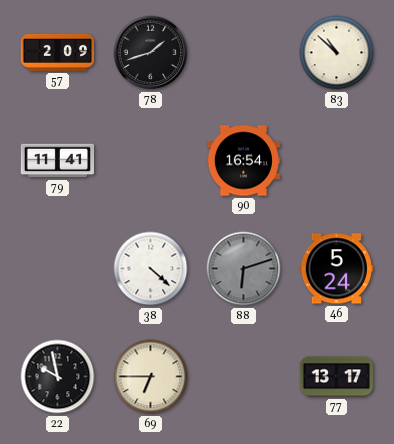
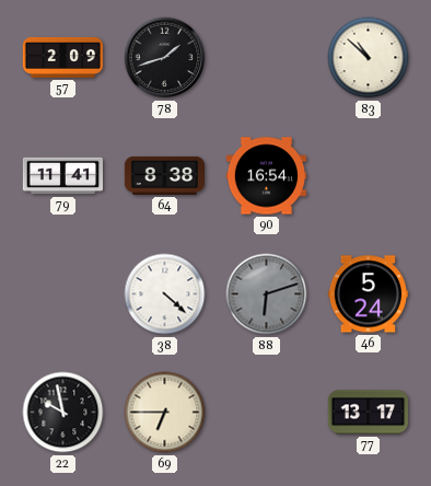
64: none -> 8:38 (164, 175)
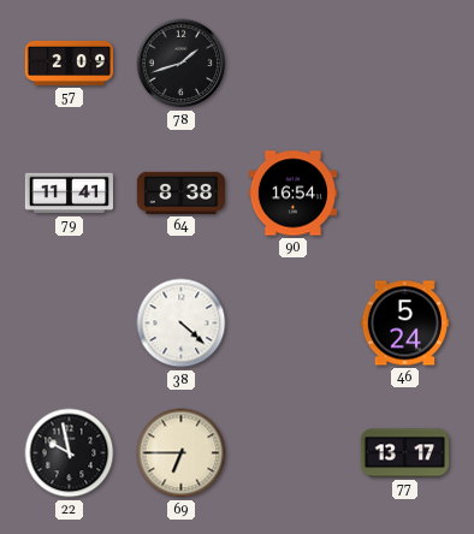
83: 10:52 -> none (369, 58)
88: 6:12 -> none (267, 294)
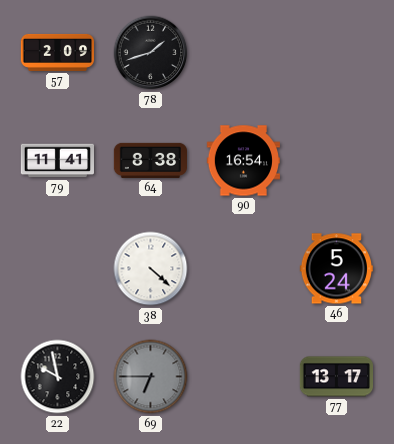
69 dial: cream -> grey (151, 377)
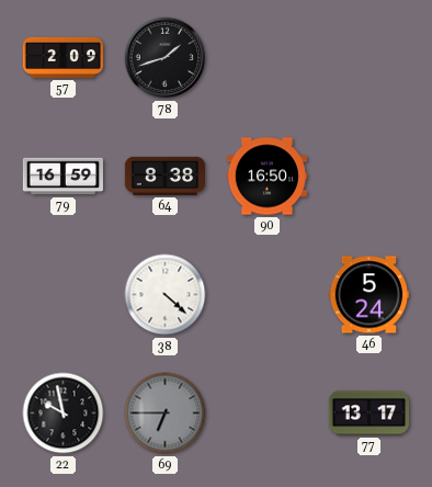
79: 11:41 -> 16:59 (62, 177)
90: 16:54 -> 16:50 (266, 177)
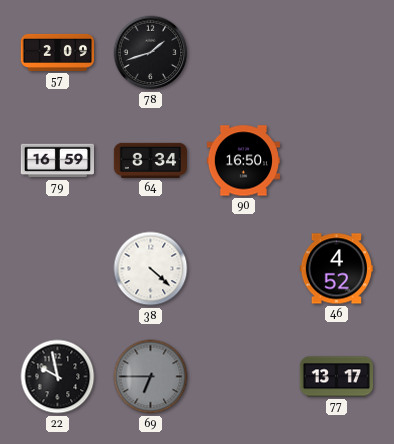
64: 8:38 -> 8:34 (150, 160)
46: 5:24 -> 4:52 (336, 269)
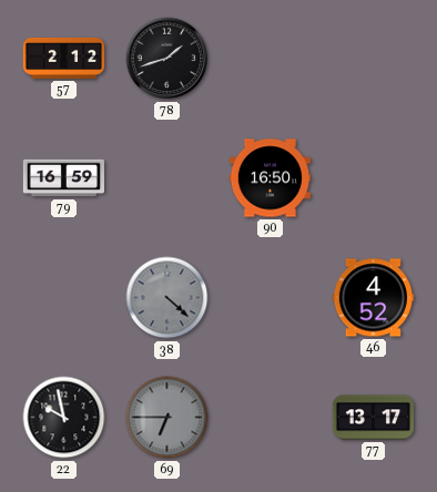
57: 2:09 -> 2:12 (64, 58)
64: 8:34 -> none (150, 160)
38 dial: white -> grey (167, 298)
